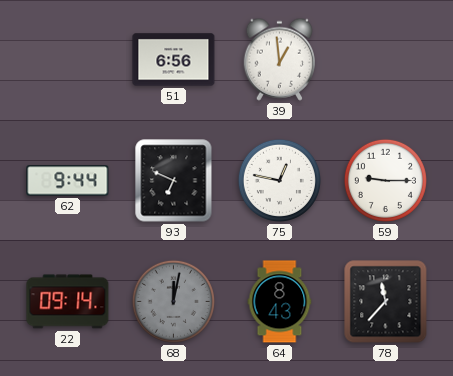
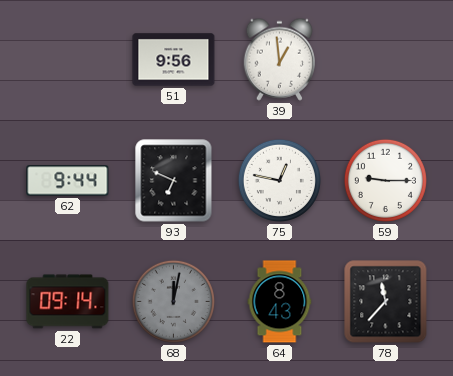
51: 6:56 -> 9:56 (174, 60)
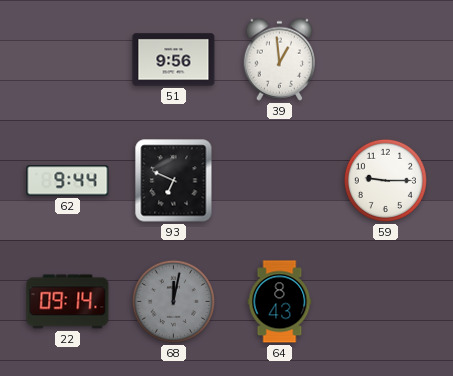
75: 12:47 -> none (279, 180)
78: 11:37 -> none (386, 302)
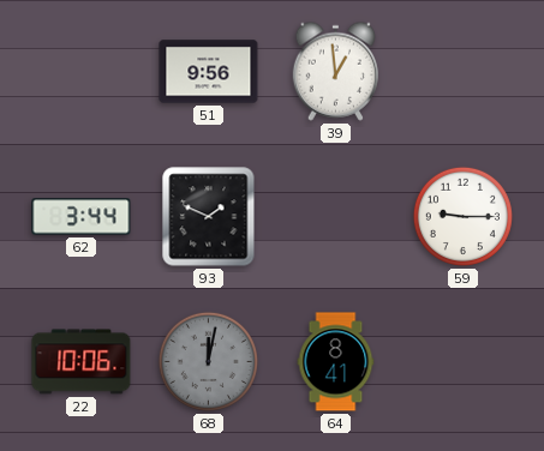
62: 9:44 -> 3:44 (82, 217)
93: 6:49 -> 1:49 (209, 217)
22: 09:14 -> 10:06 (82, 362)
64: 8:43 -> 8:41 (336, 362)
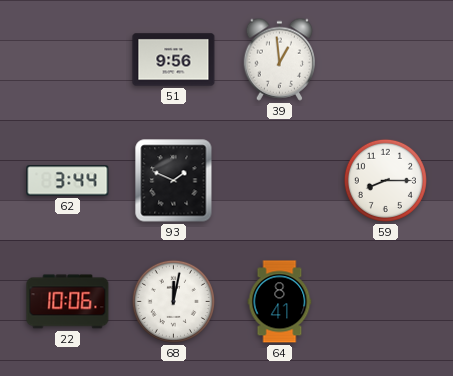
59: 9:15 -> 8:15 (385, 180)
68 dial: grey -> white (173, 301)
